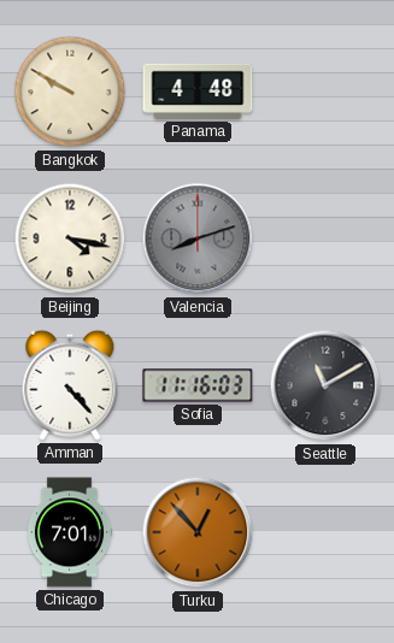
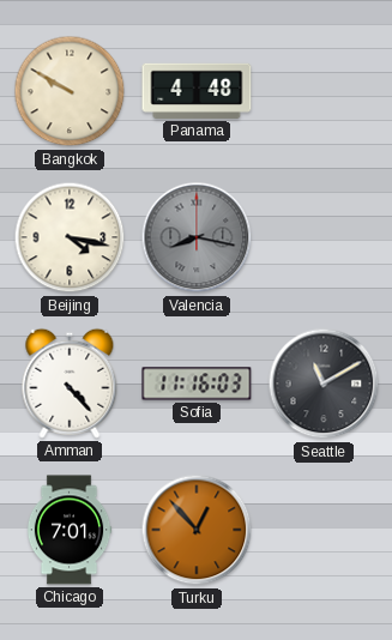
Valencia: 8:12 -> 8:17 (197, 237)
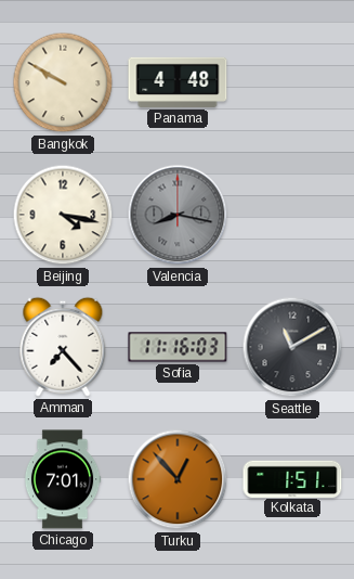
Amman: 4:23 -> 7:23 (63, 347)
Kolkata: none -> 1:51 (292, 478)
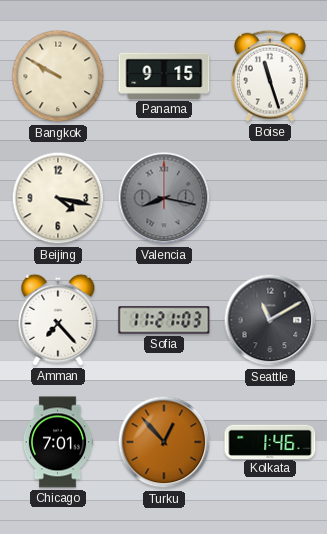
Panama: 4:48 -> 9:15 (164, 76)
Boise: none -> 11:27 (270, 76)
Sofia: 11:16 -> 11:21 (164, 320)
Kolkata: 1:51 -> 1:46 (270, 441)
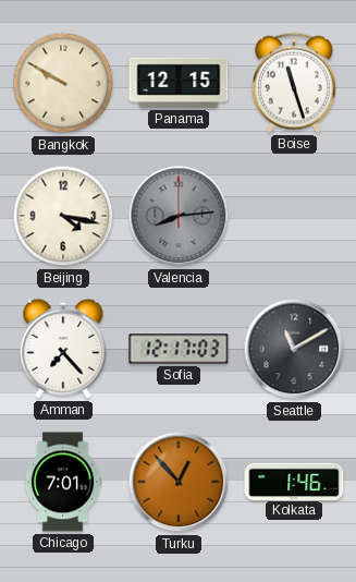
Panama: 9:15 -> 12:15 (179, 83)
Valencia: 8:17 -> 8:14 (179, 216)
Sofia: 11:21 -> 12:17 (179, 349)
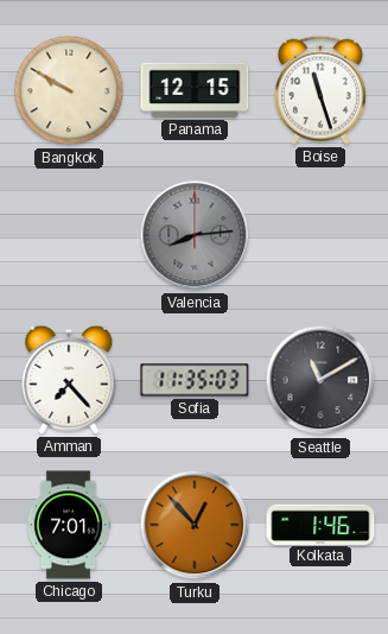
Beijing: 4:17 -> none (63, 216)
Sofia: 12:17 -> 11:35 (195, 380)
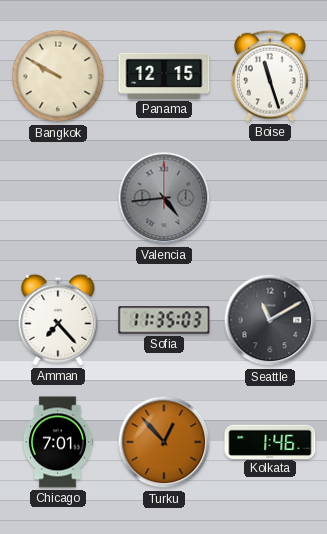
Valencia: 8:14 -> 4:44 (164, 198)
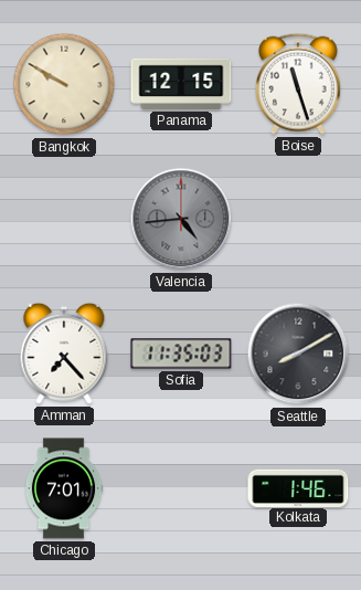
Seattle: 11:10 -> 8:10 (298, 354)
Turku: 12:53 -> none (164, 442)
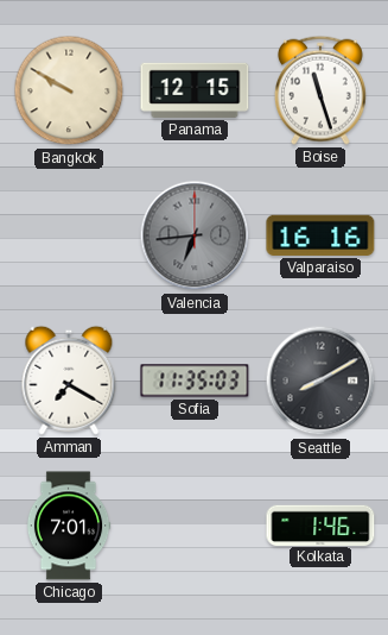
Valencia: 4:44 -> 6:44 (195, 235)
Valparaiso: none -> 16:16 (320, 235)
Amman: 7:23 -> 7:20 (69, 381)
